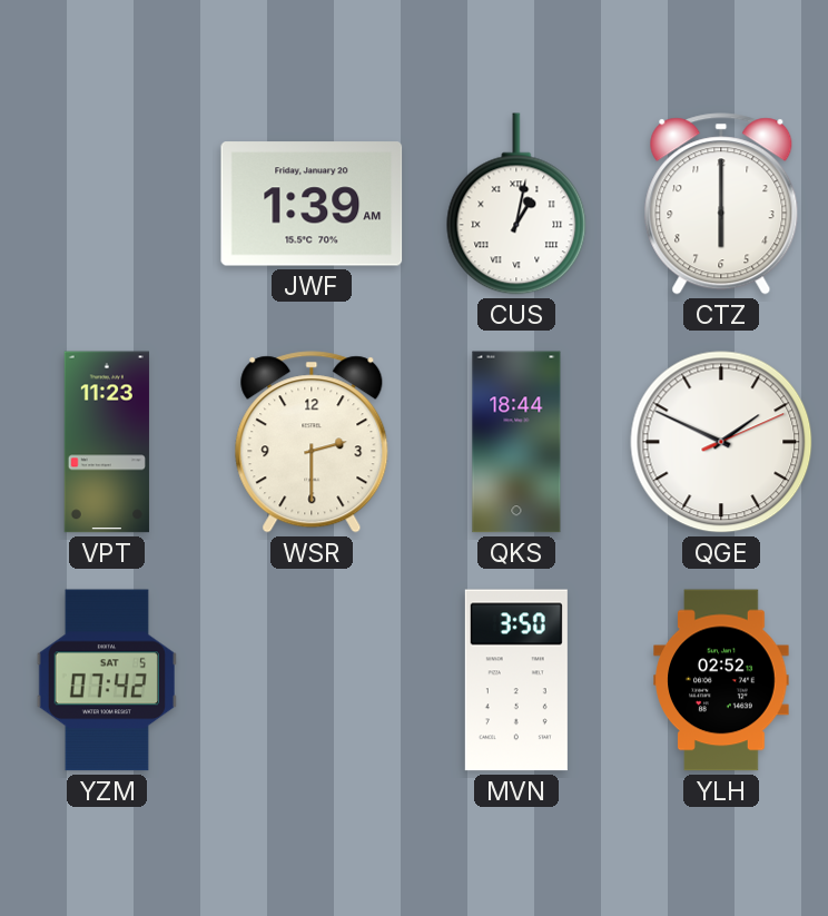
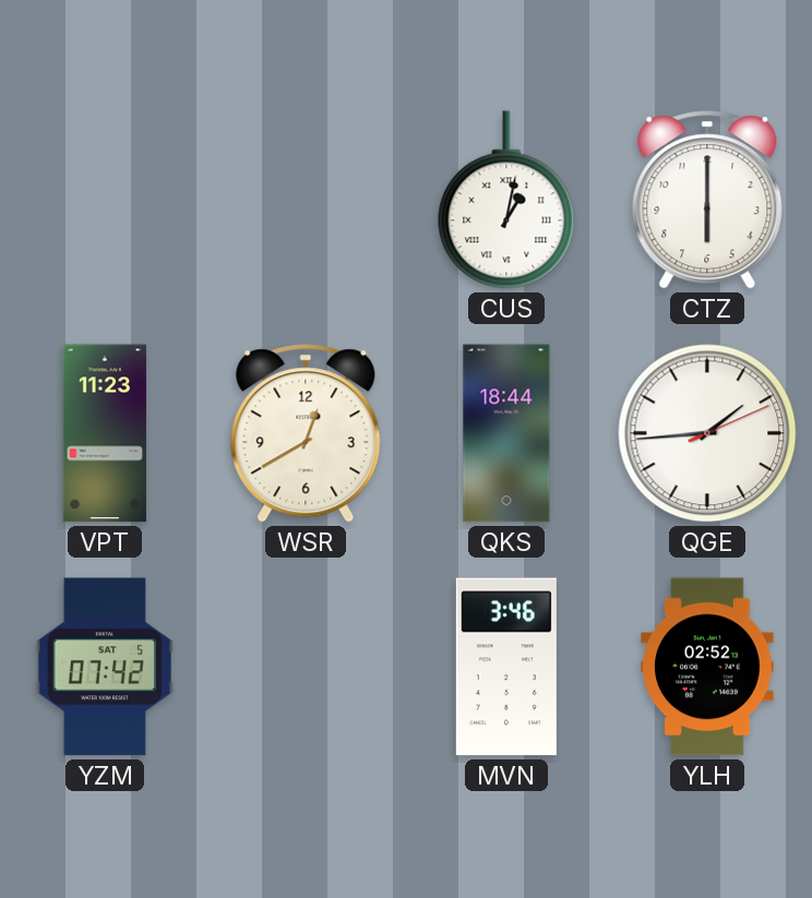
JWF: 1:39 -> none (312, 204)
WSR: 2:30 -> 12:40 (306, 433)
QGE: 1:49 -> 1:44 (707, 433)
MVN: 3:50 -> 3:46 (506, 667)
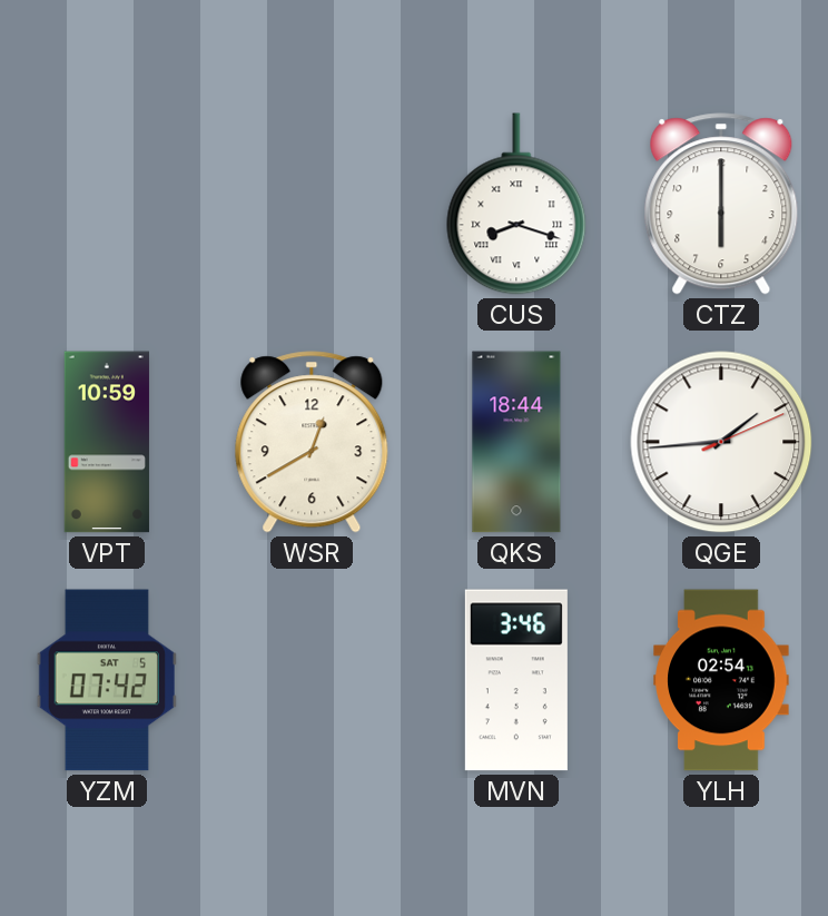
CUS: 1:02 -> 8:18 (516, 204)
VPT: 11:23 -> 10:59 (106, 442)
YLH: 02:52 -> 02:54 (721, 680)
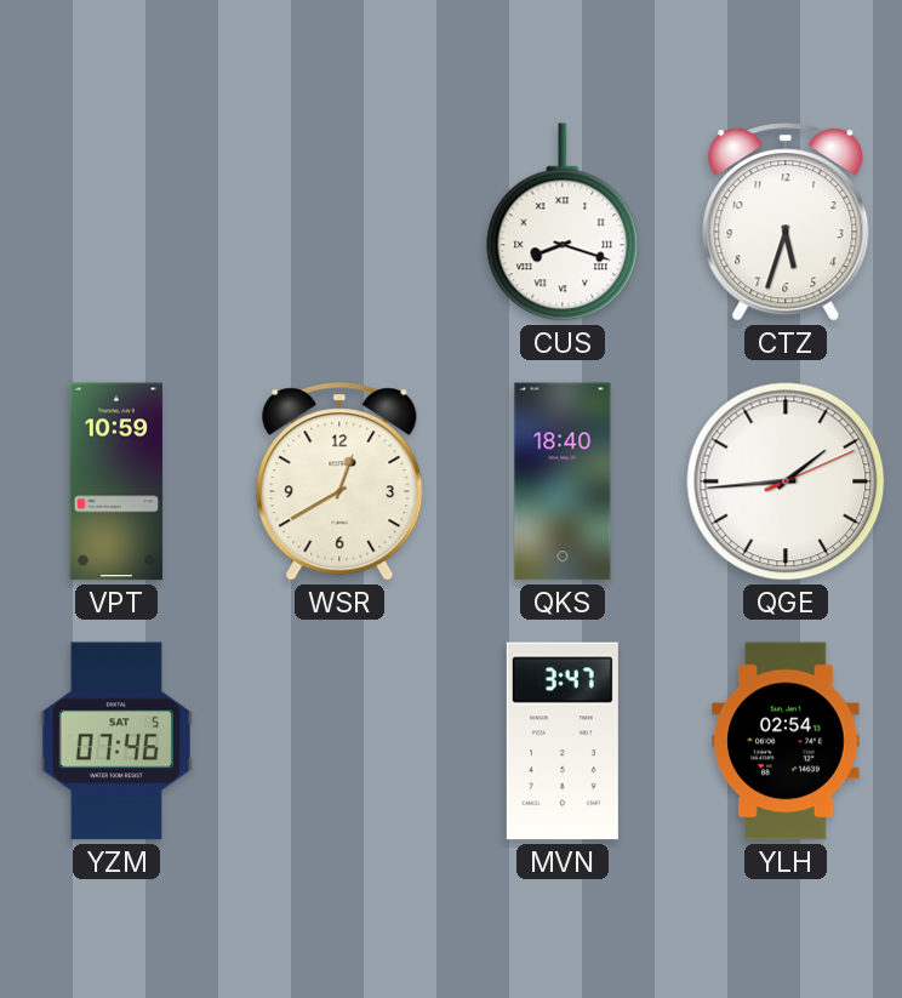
CTZ: 6:00 -> 5:33 (786, 222)
QKS: 18:44 -> 18:40 (563, 481)
YZM: 07:42 -> 07:46 (116, 741)
MVN: 3:46 -> 3:47 (563, 741)
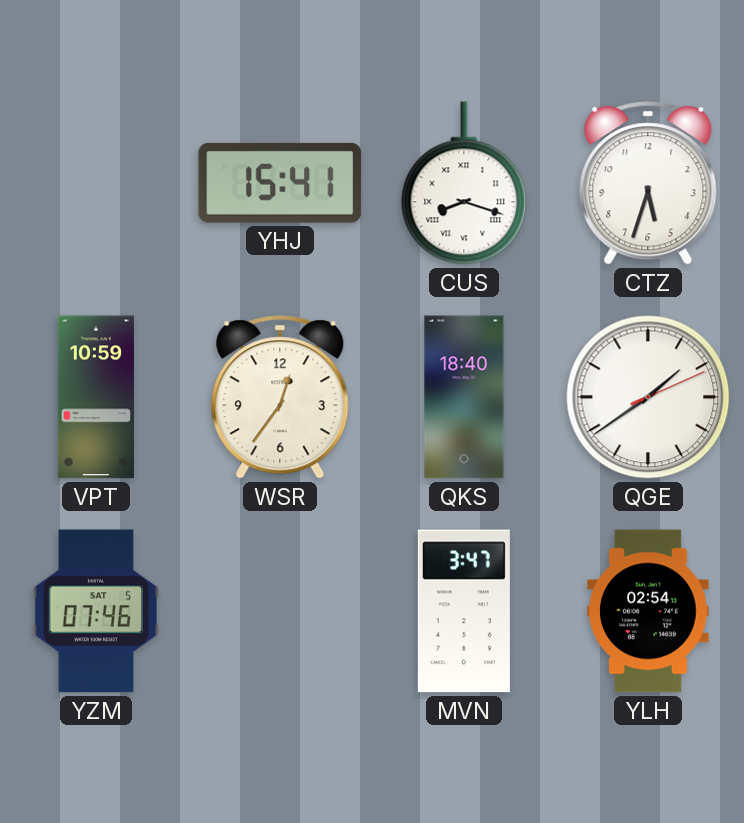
YHJ: none -> 15:41 (280, 183)
WSR: 12:40 -> 12:36 (280, 397)
QGE: 1:44 -> 1:39 (648, 397)
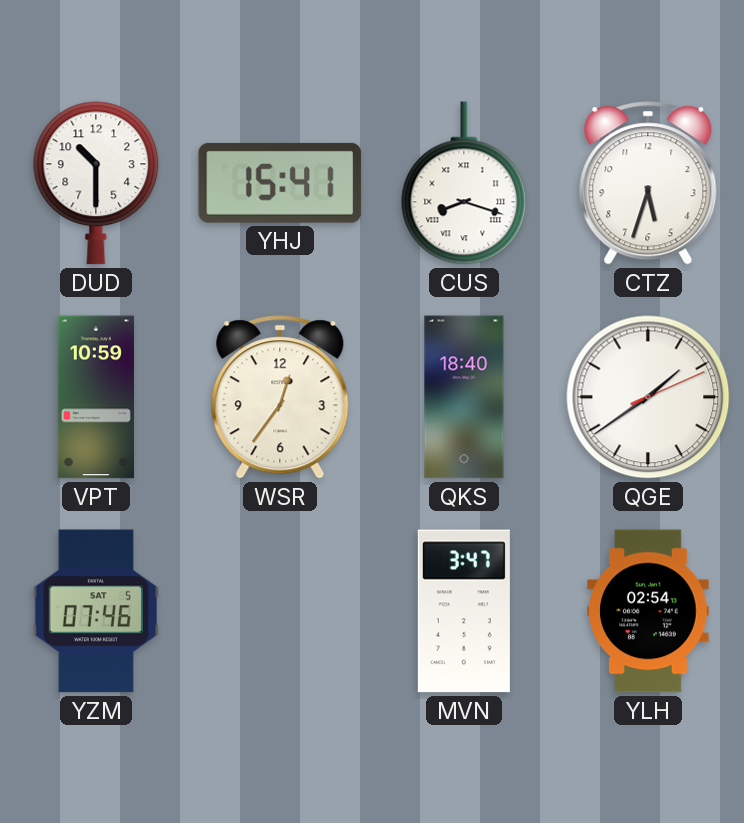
DUD: none -> 10:30 (96, 183)
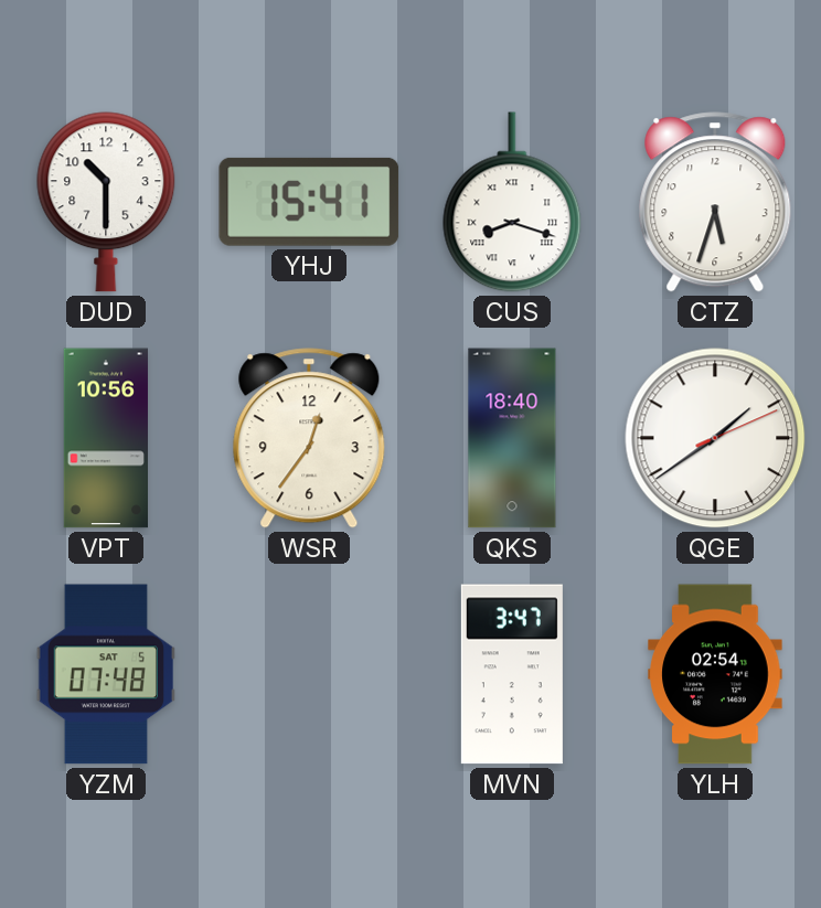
VPT: 10:59 -> 10:56 (105, 438)
YZM: 07:46 -> 07:48 (106, 674)
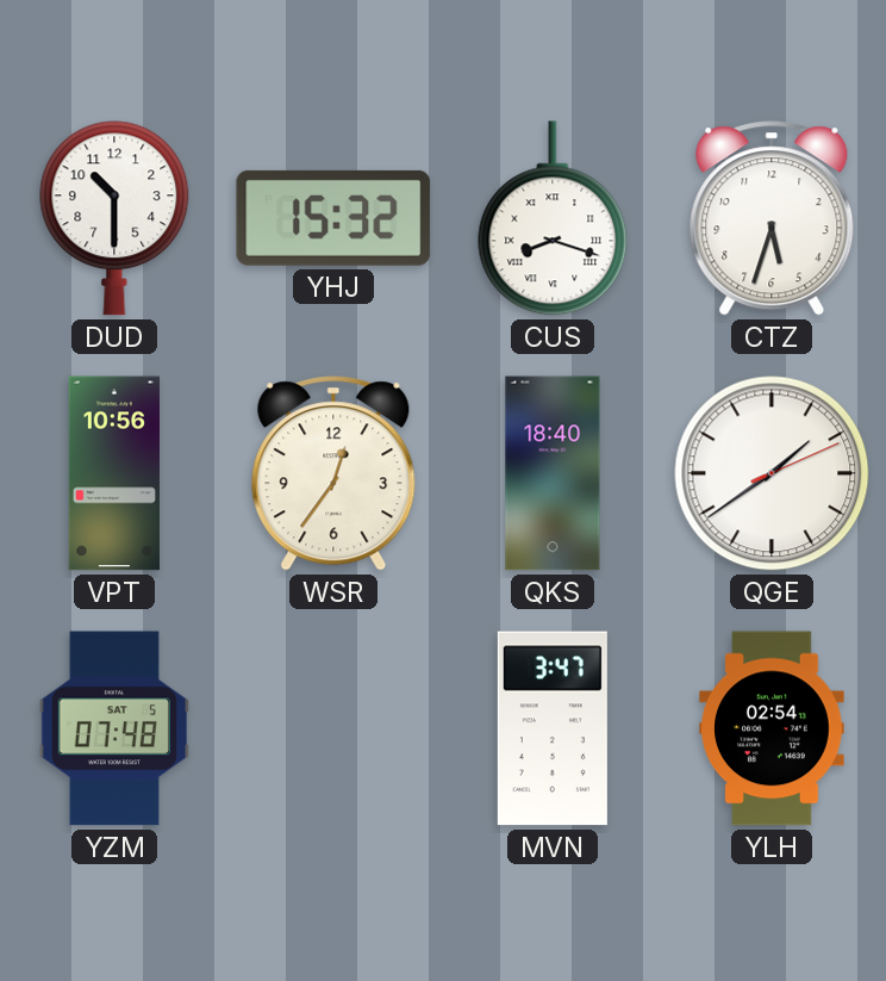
YHJ: 15:41 -> 15:32 (333, 218)
